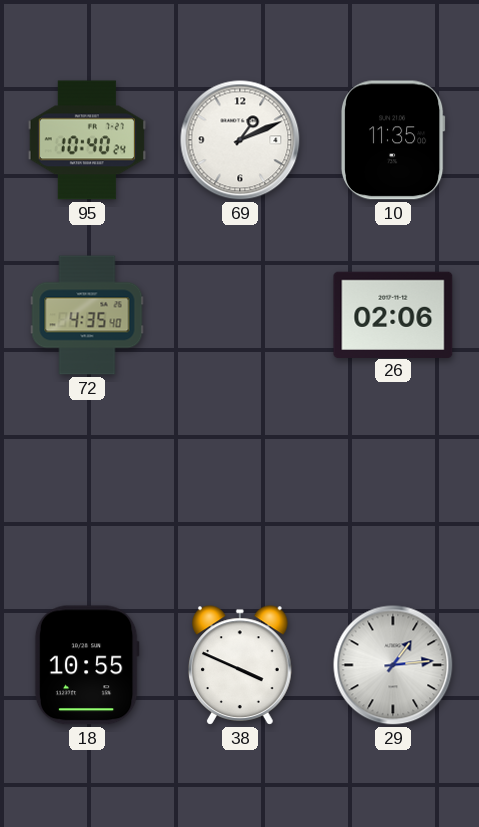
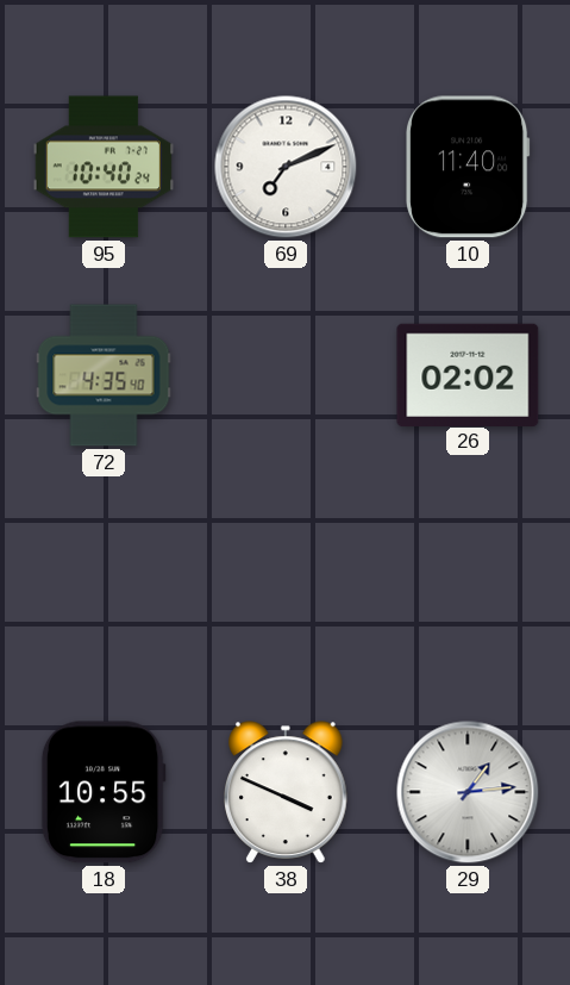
69: 1:11 -> 7:11 (286, 167)
10: 11:35 -> 11:40 (469, 167)
26: 02:06 -> 02:02 (468, 374)
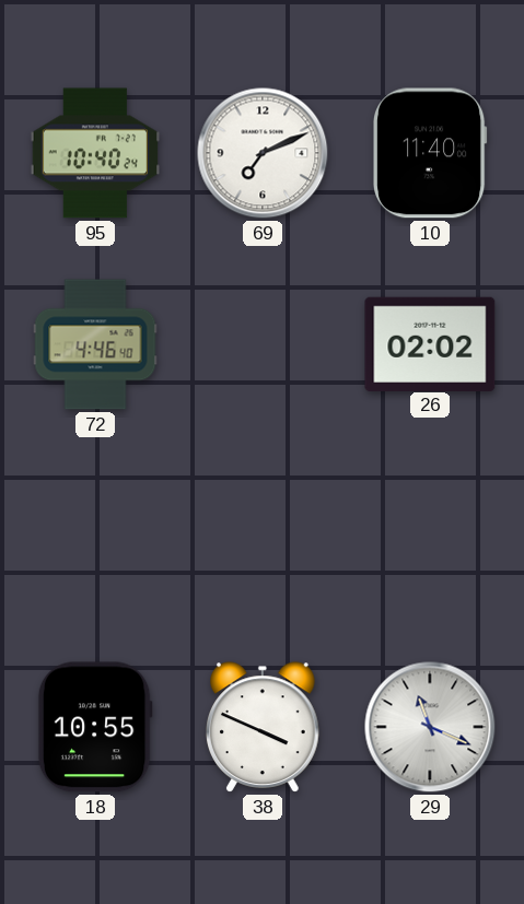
72: 4:35 -> 4:46 (95, 344)
29: 1:14 -> 11:19 (430, 727)
